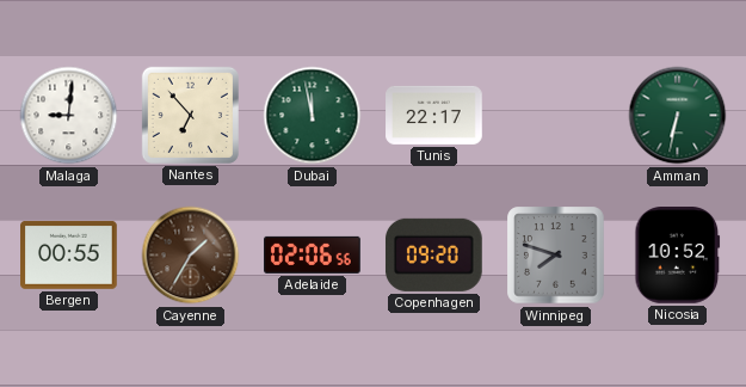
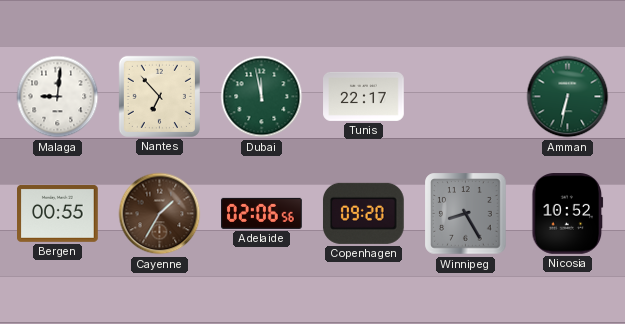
Winnipeg: 7:48 -> 8:25 (466, 214)
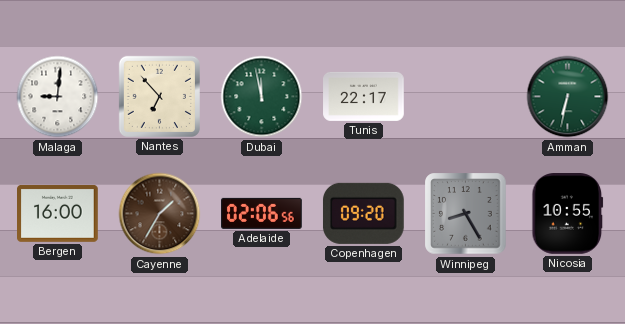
Bergen: 00:55 -> 16:00 (58, 213)
Nicosia: 10:52 -> 10:55 (568, 214)
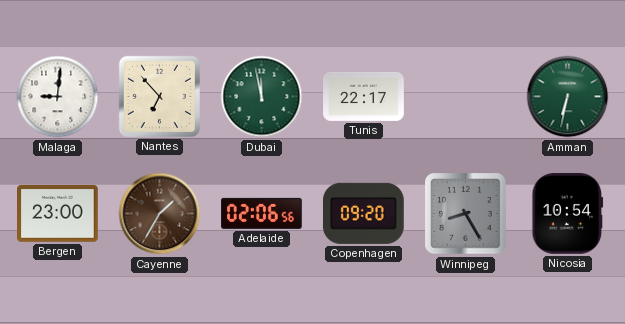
Bergen: 16:00 -> 23:00 (58, 213)
Nicosia: 10:55 -> 10:54 (568, 214)
